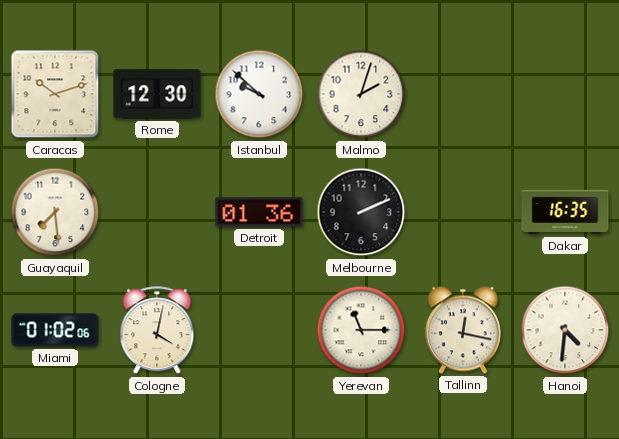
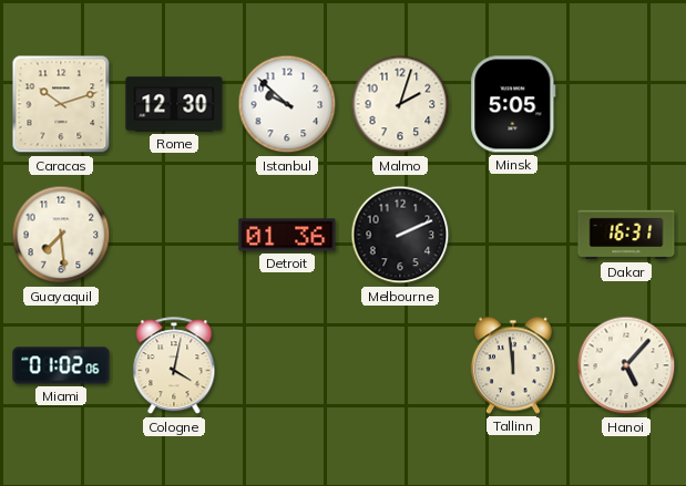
Minsk: none -> 5:05 (513, 104)
Dakar: 16:35 -> 16:31 (626, 235)
Yerevan: 11:15 -> none (361, 330)
Tallinn: 12:17 -> 11:59 (513, 365)
Hanoi: 4:31 -> 5:07 (626, 365)
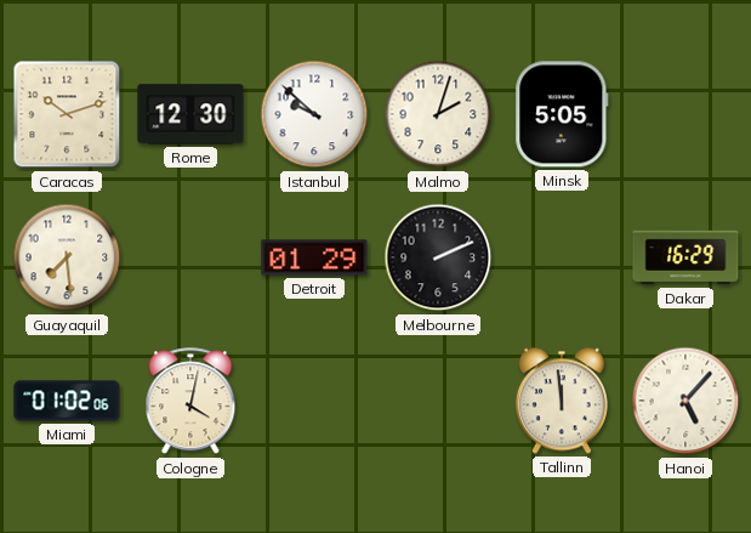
Detroit: 01:36 -> 01:29 (314, 257)
Dakar: 16:31 -> 16:29 (685, 257)
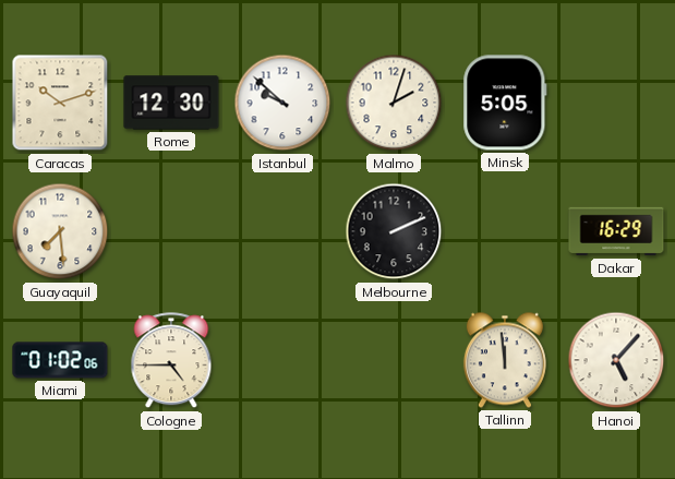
Detroit: 01:29 -> none (314, 257)
Cologne: 4:02 -> 4:45 (171, 361)
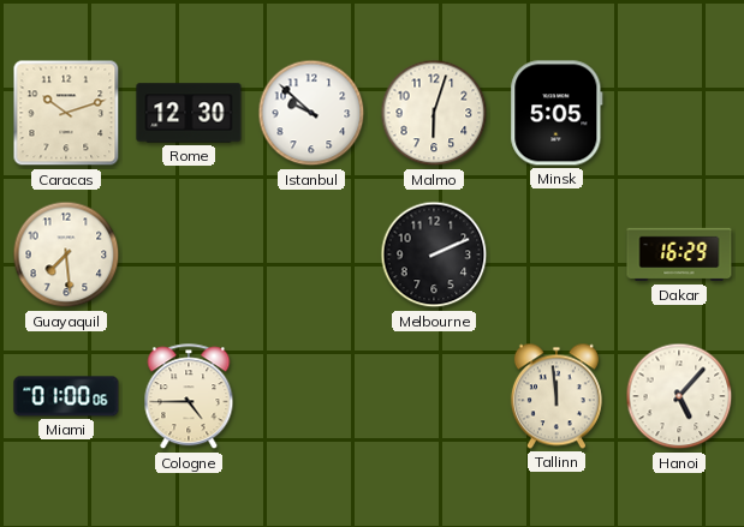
Malmo: 2:03 -> 6:03 (434, 113)
Miami: 01:02 -> 01:00 (66, 396)
